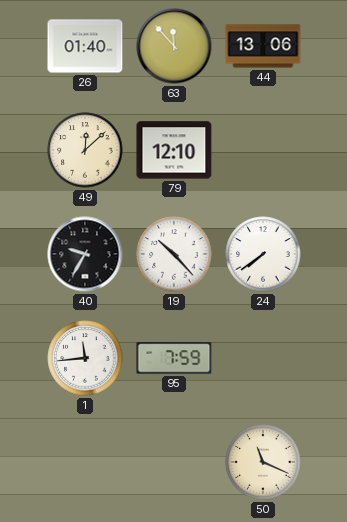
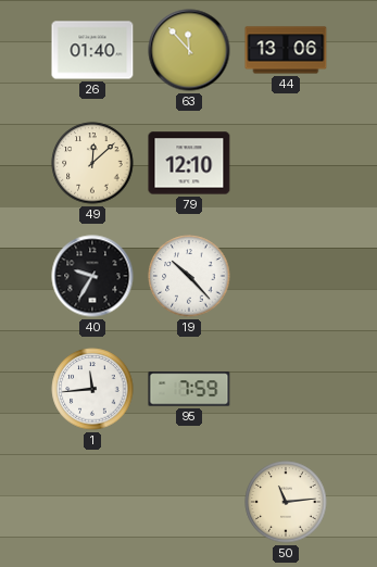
24: 7:39 -> none (263, 254)
50: 11:19 -> 11:14 (286, 502)
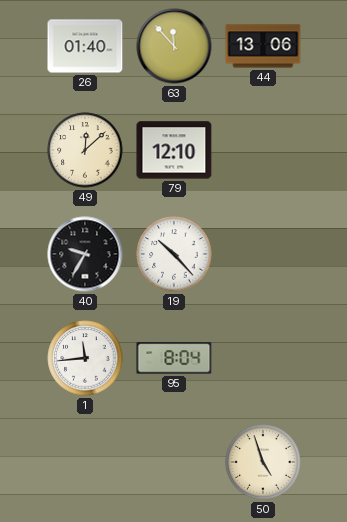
95: 7:59 -> 8:04 (174, 358)
50: 11:14 -> 4:57 (263, 462)
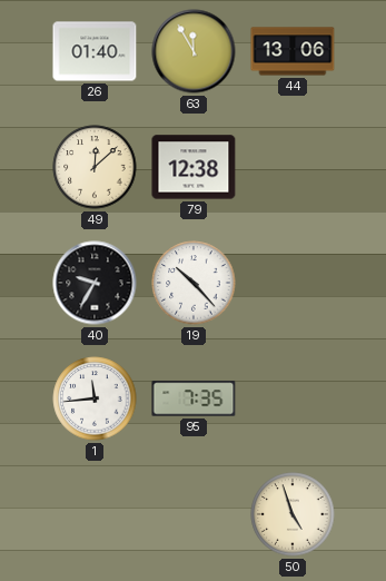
63: 11:53 -> 11:55 (194, 51)
79: 12:10 -> 12:38 (194, 167)
95: 8:04 -> 7:35 (194, 398)
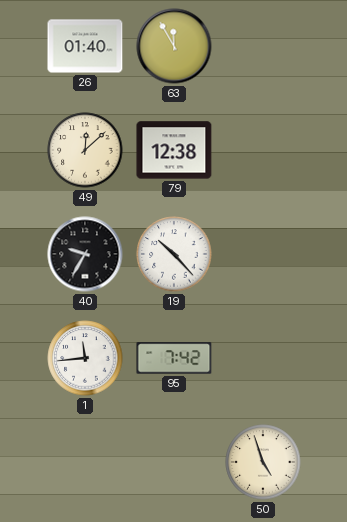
44: 13:06 -> none (293, 51)
95: 7:35 -> 7:42 (174, 358)
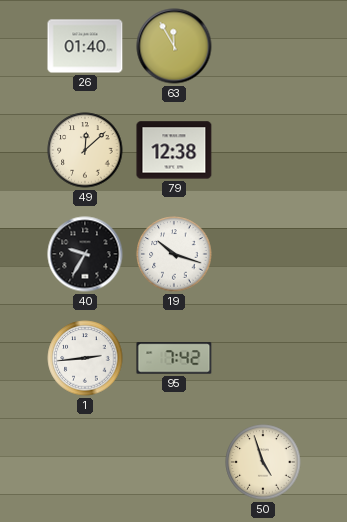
19: 10:23 -> 10:18 (174, 254)
1: 11:44 -> 2:44 (85, 358)
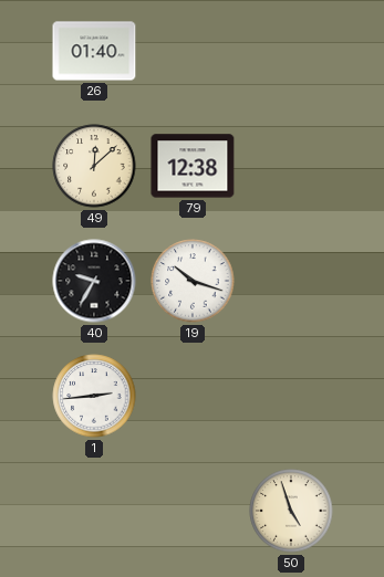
63: 11:55 -> none (174, 46)
95: 7:42 -> none (174, 358)
